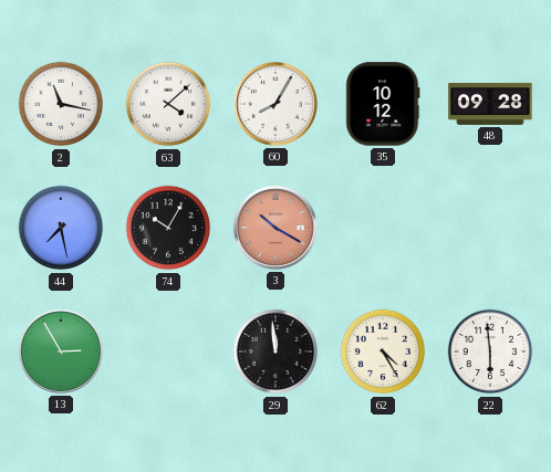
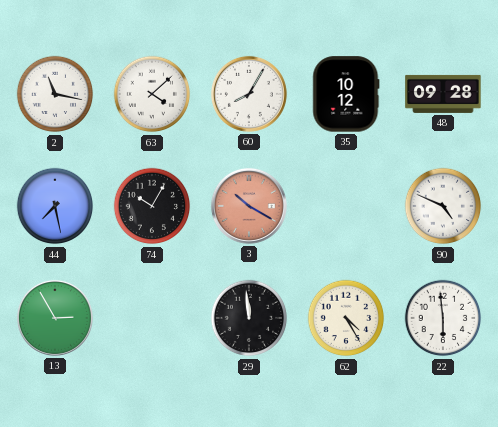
90: none -> 4:49 (443, 206)
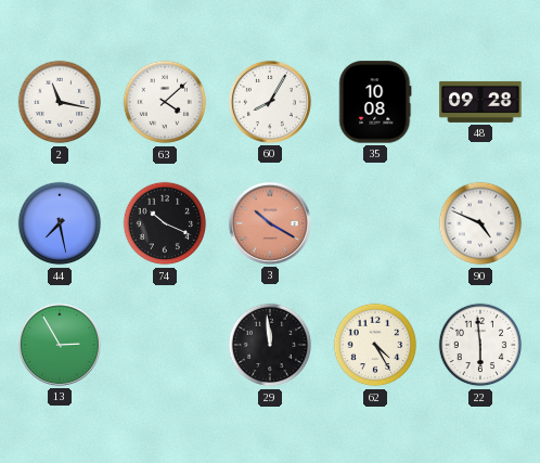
35: 10:12 -> 10:08 (375, 102)
74: 10:05 -> 10:19 (165, 223)
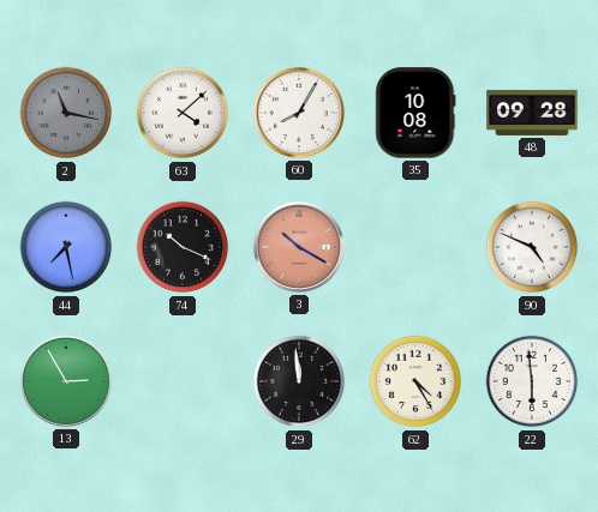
2 dial: white -> grey (66, 113)
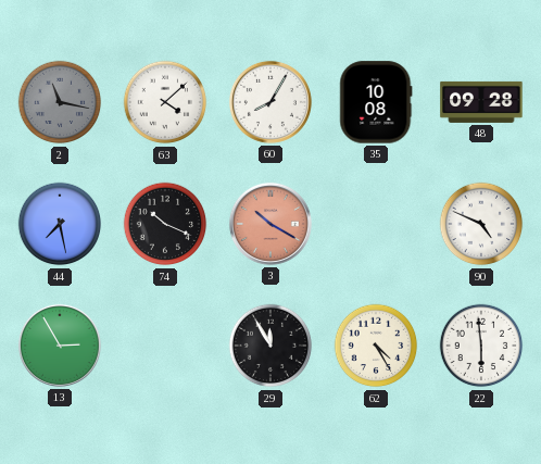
29: 11:59 -> 11:55 (270, 346)
